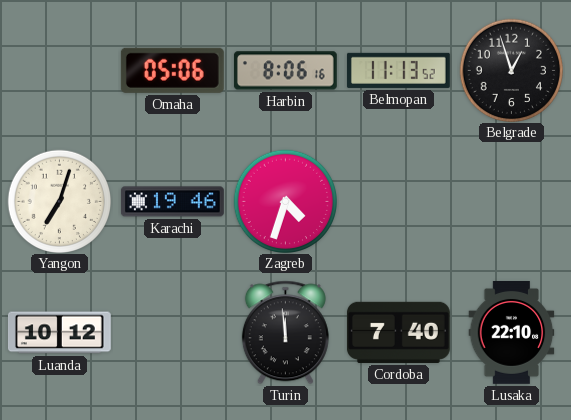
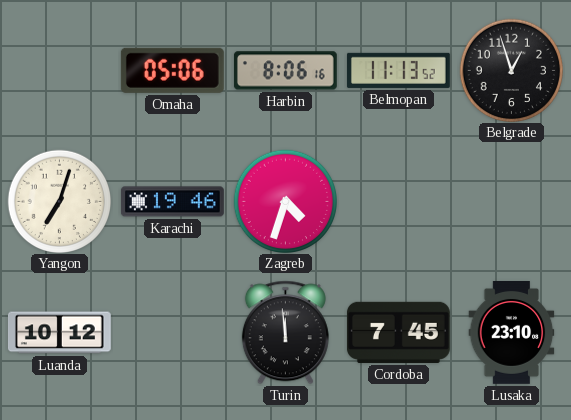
Cordoba: 7:40 -> 7:45 (398, 332)
Lusaka: 22:10 -> 23:10 (512, 333)
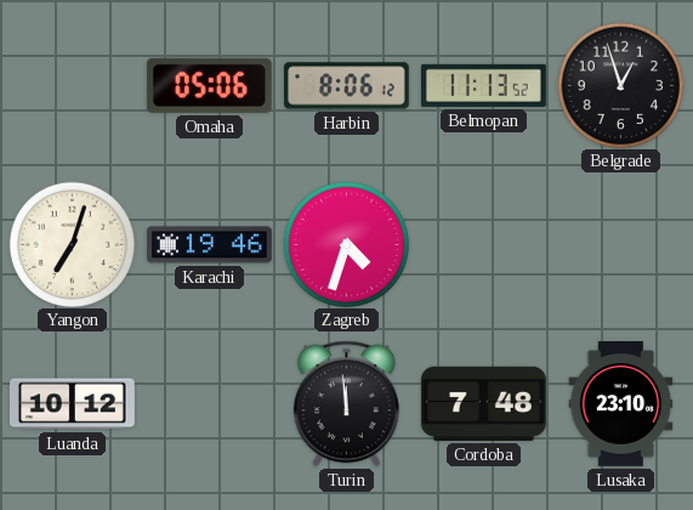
Harbin: 8:06:16 -> 8:06:12 (346, 86)
Cordoba: 7:45 -> 7:48 (483, 403)
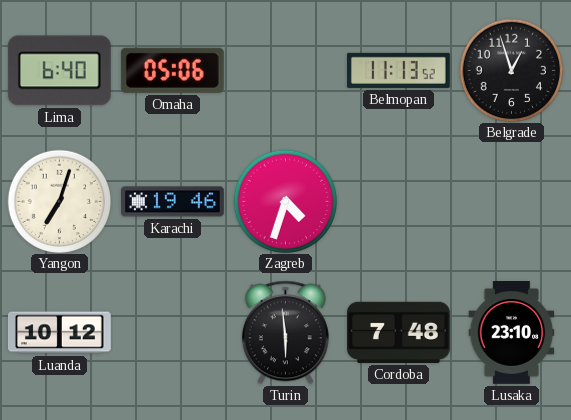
Lima: none -> 6:40 (59, 71)
Harbin: 8:06 -> none (346, 86)
Turin: 11:59 -> 5:59 (285, 333)
